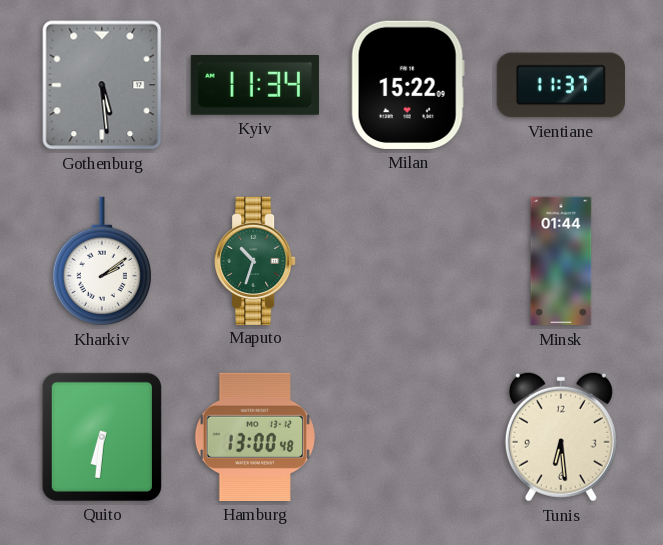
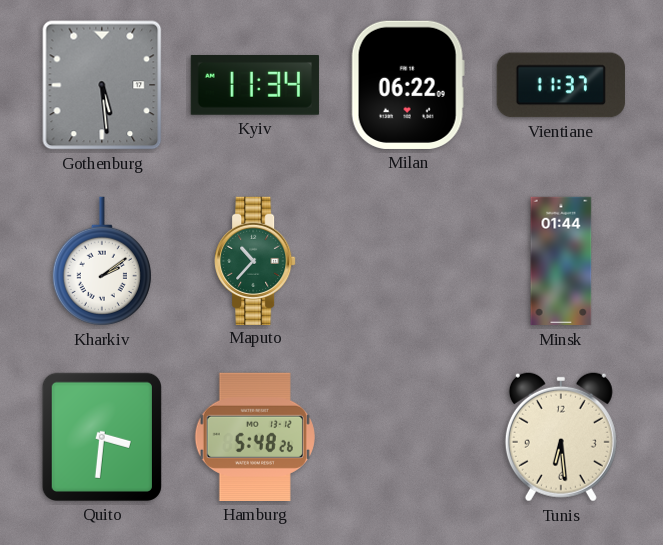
Milan: 15:22 -> 06:22 (408, 85)
Maputo: 10:33 -> 10:37 (255, 260)
Quito: 6:31 -> 3:31 (102, 437)
Hamburg: 13:00 -> 5:48 (255, 437)
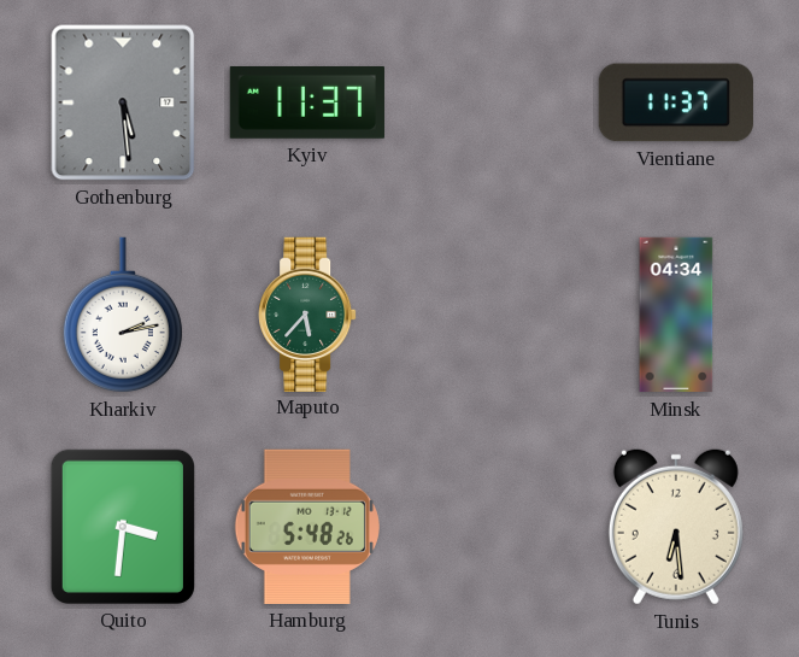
Kyiv: 11:34 -> 11:37 (307, 104)
Milan: 06:22 -> none (408, 85)
Kharkiv: 2:09 -> 2:13 (123, 315)
Maputo: 10:37 -> 5:37 (307, 313)
Minsk: 01:44 -> 04:34 (676, 315)
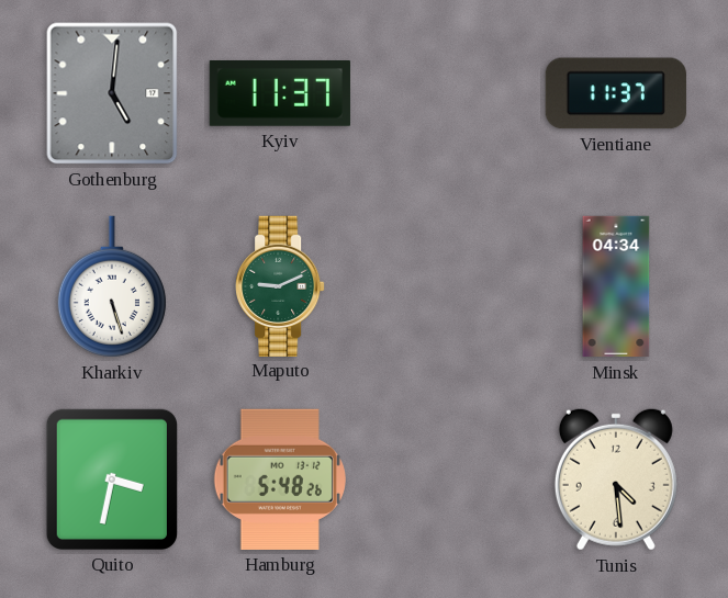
Gothenburg: 5:29 -> 5:01 (112, 93)
Kharkiv: 2:13 -> 5:27 (112, 286)
Maputo: 5:37 -> 9:11 (280, 285)
Quito: 3:31 -> 3:32 (112, 479)
Tunis: 6:29 -> 4:29 (616, 479)
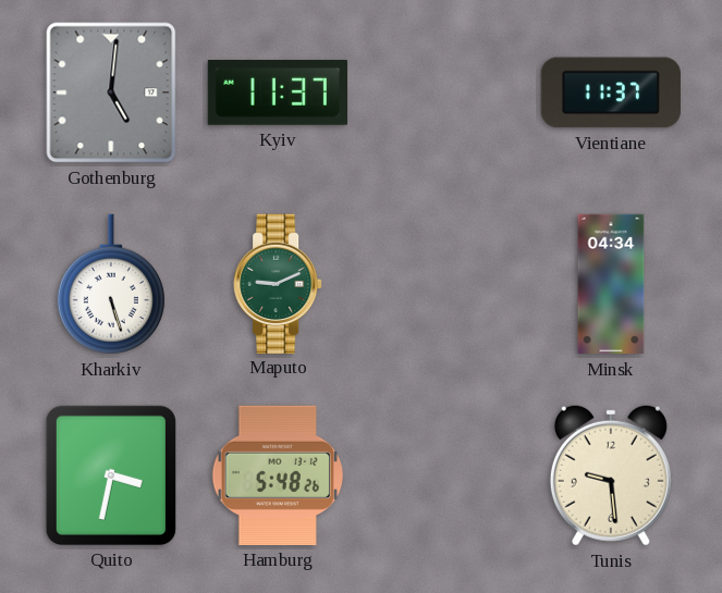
Tunis: 4:29 -> 9:29 (611, 475)
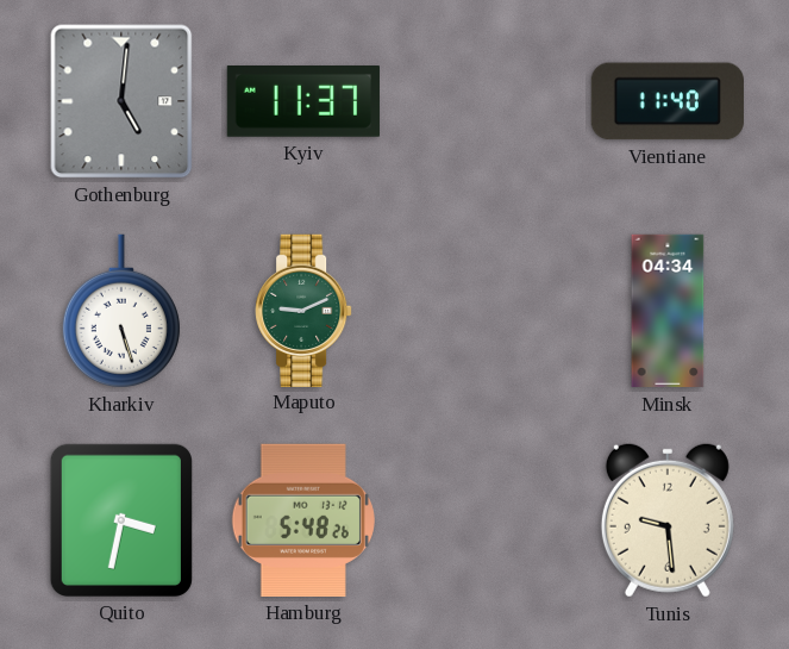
Vientiane: 11:37 -> 11:40 (668, 101)
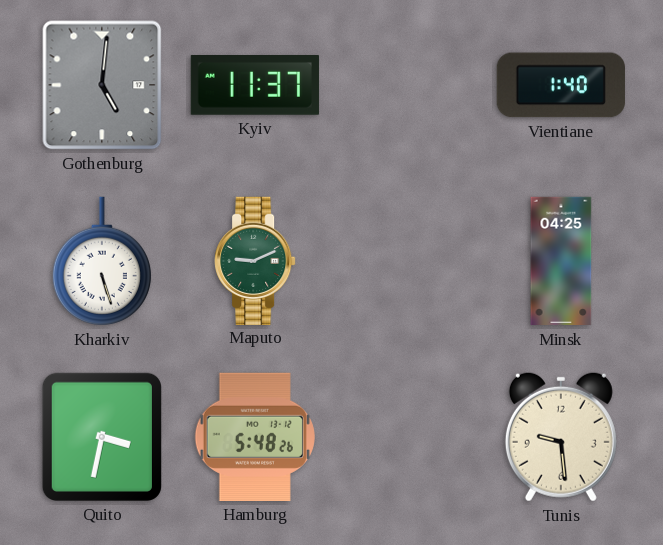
Vientiane: 11:40 -> 1:40 (561, 85)
Minsk: 04:34 -> 04:25 (561, 261)
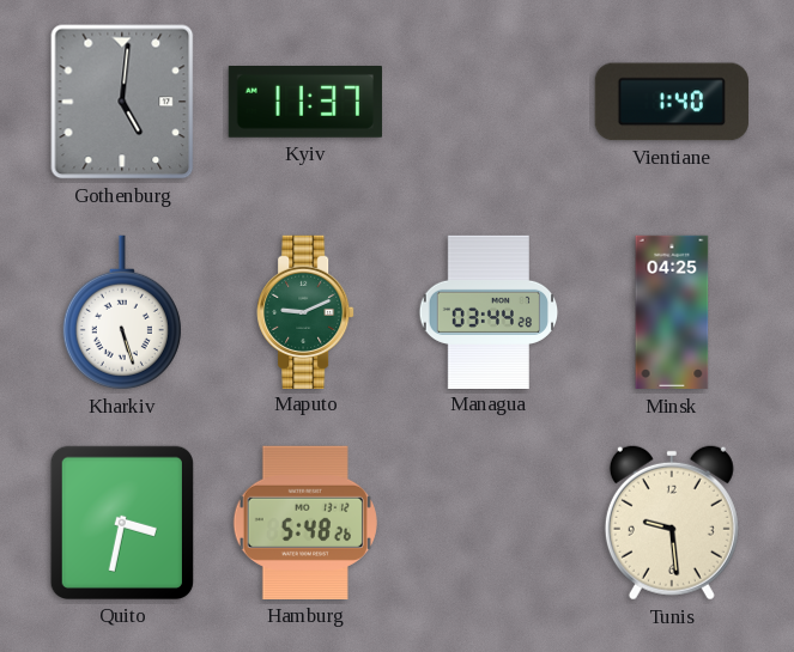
Managua: none -> 03:44 (489, 311)
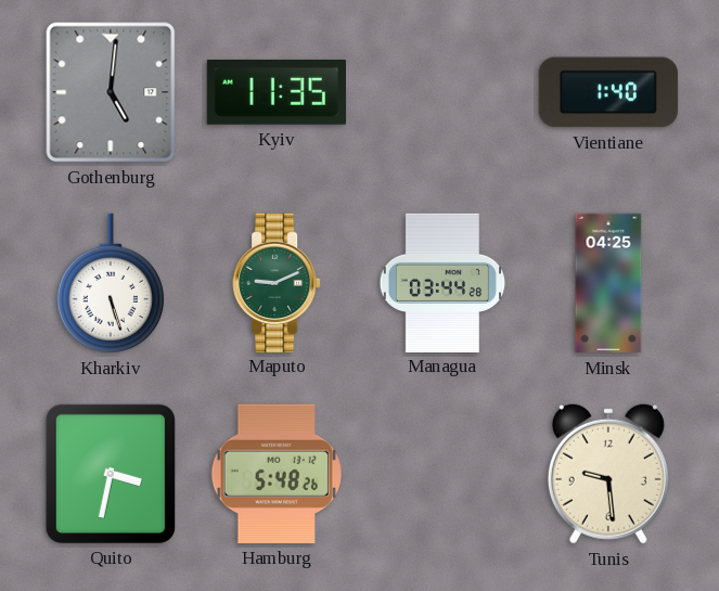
Kyiv: 11:37 -> 11:35 (277, 93)
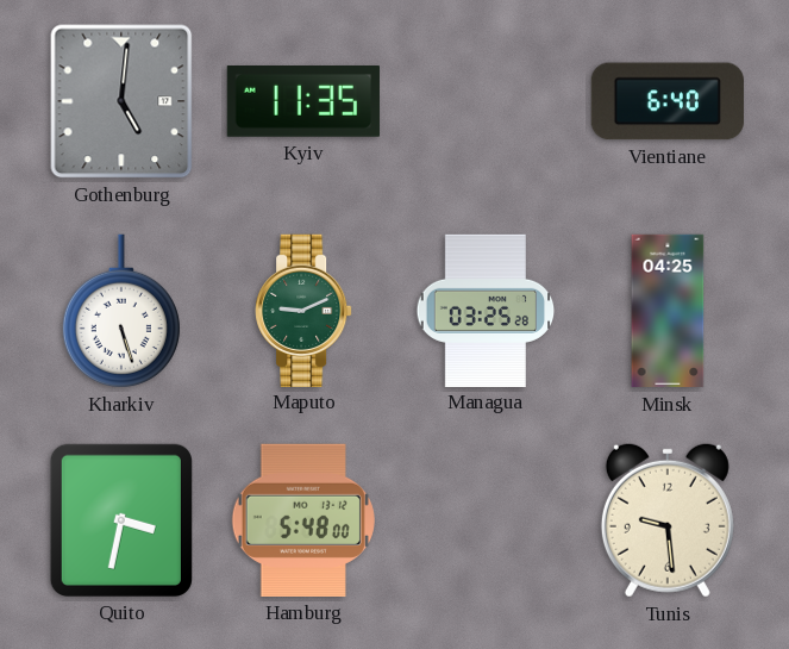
Vientiane: 1:40 -> 6:40 (668, 101)
Managua: 03:44 -> 03:25 (486, 310)
Hamburg: 5:48:26 -> 5:48:00 (303, 520)
